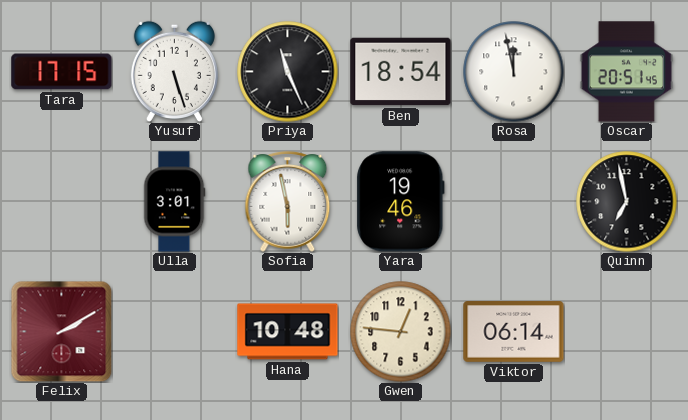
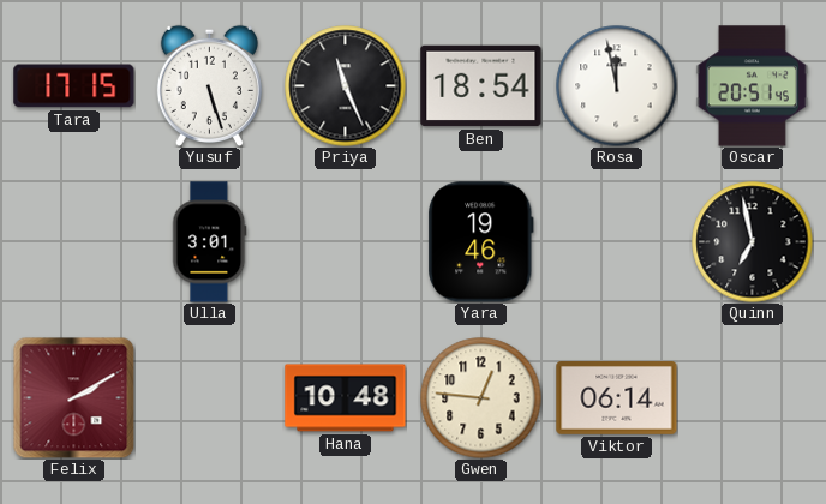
Sofia: 5:58 -> none (288, 202)
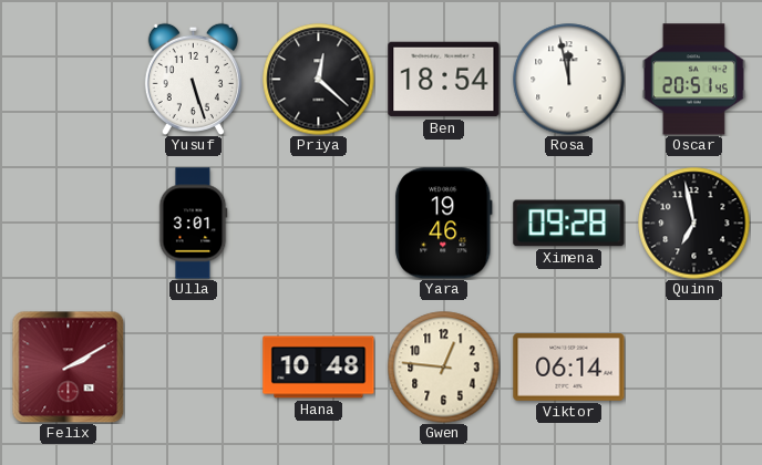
Tara: 17:15 -> none (74, 86)
Priya: 11:26 -> 12:22 (319, 80)
Ximena: none -> 09:28 (569, 224)
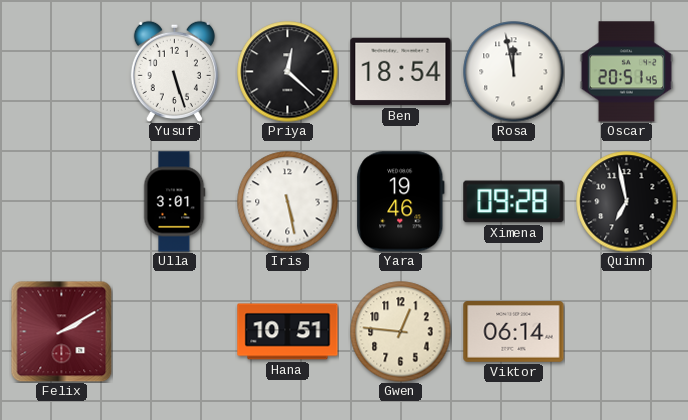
Iris: none -> 5:28 (288, 202)
Hana: 10:48 -> 10:51 (288, 332)
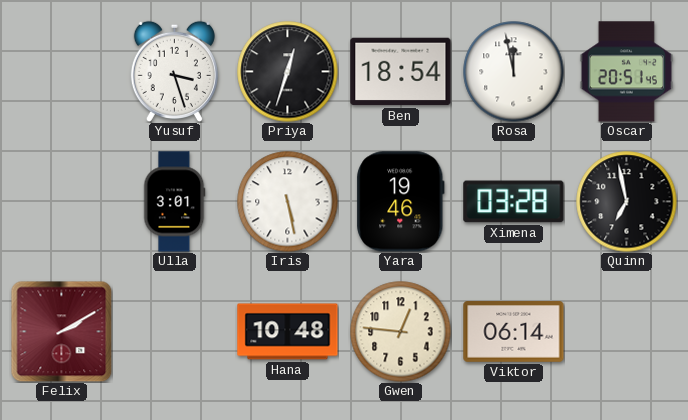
Yusuf: 5:27 -> 3:27 (174, 71)
Priya: 12:22 -> 12:33 (288, 72)
Ximena: 09:28 -> 03:28 (514, 202)
Hana: 10:51 -> 10:48 (288, 332)
